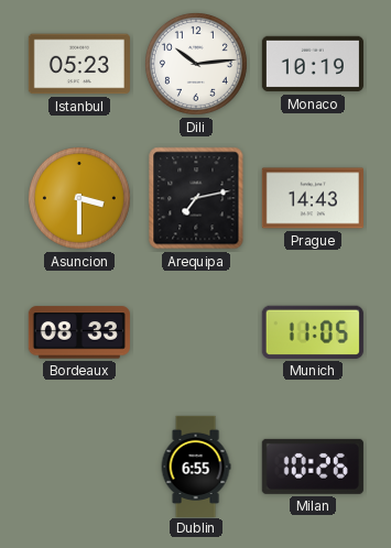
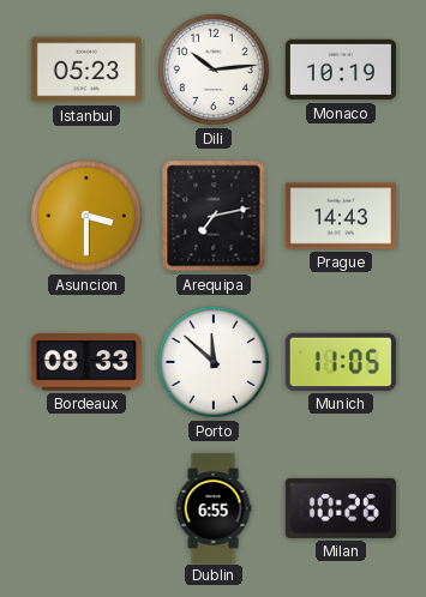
Porto: none -> 11:52 (214, 362)
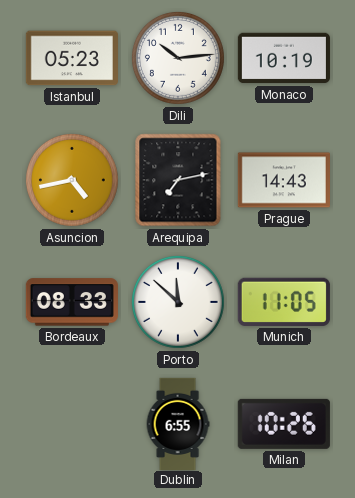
Asuncion: 3:30 -> 4:43 (72, 180)
